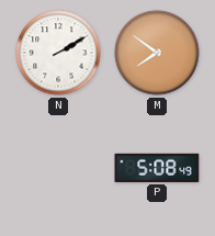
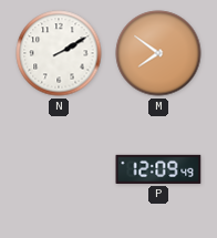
P: 5:08 -> 12:09 (158, 169)
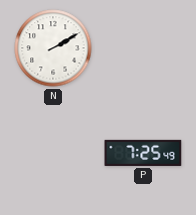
M: 7:51 -> none (158, 53)
P: 12:09 -> 7:25 (143, 153)
